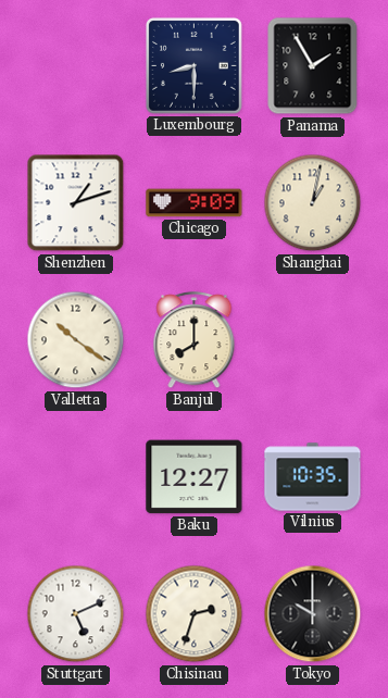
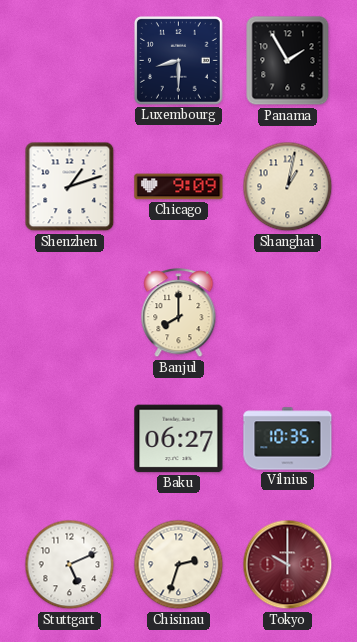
Valletta: 10:21 -> none (76, 340)
Baku: 12:27 -> 06:27 (179, 439)
Tokyo dial: black -> burgundy (288, 565)
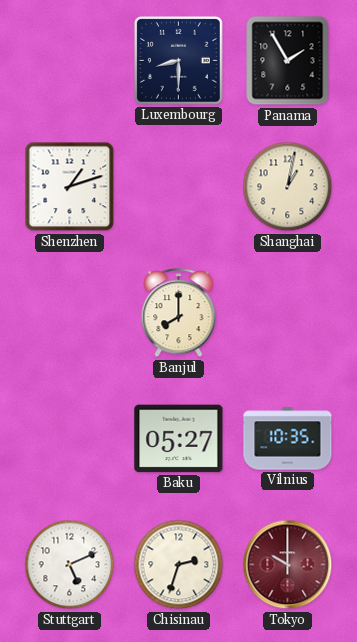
Chicago: 9:09 -> none (179, 187)
Baku: 06:27 -> 05:27 (179, 439)
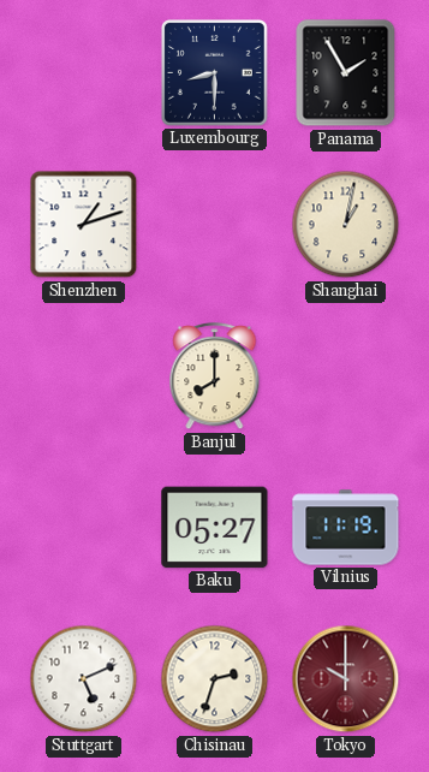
Vilnius: 10:35 -> 11:19 (346, 528)
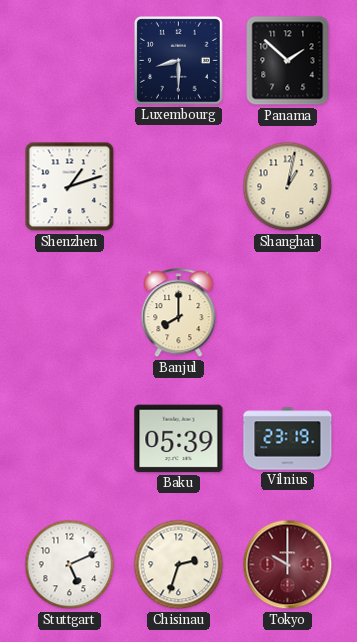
Panama: 1:55 -> 1:52 (288, 61)
Baku: 05:27 -> 05:39 (179, 439)
Vilnius: 11:19 -> 23:19 (288, 439)
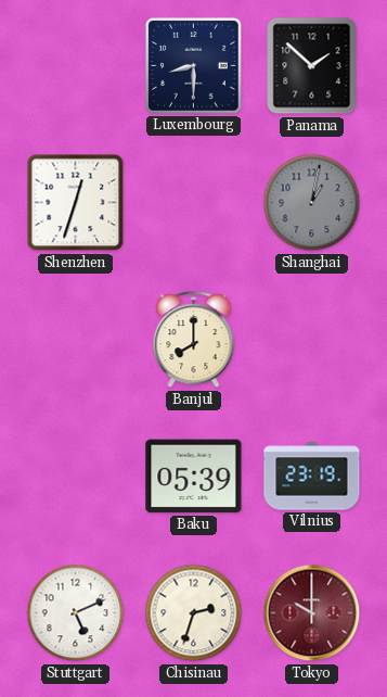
Shenzhen: 1:12 -> 12:33 (76, 203)
Shanghai dial: cream -> grey (312, 203)
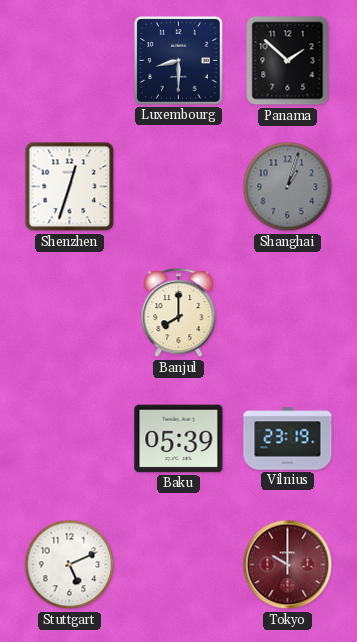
Shanghai: 1:02 -> 1:03 (288, 187)
Chisinau: 2:33 -> none (194, 613)
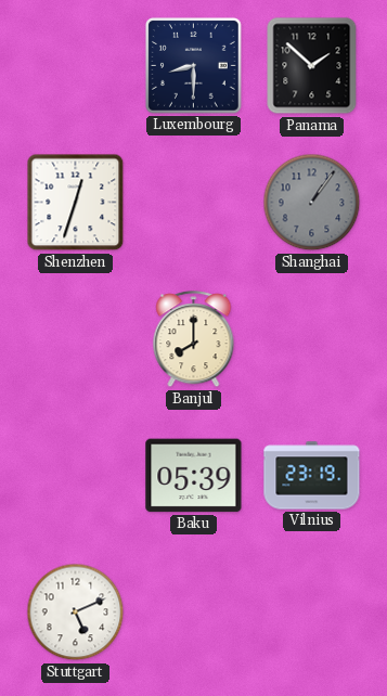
Shanghai: 1:03 -> 1:06 (312, 203)
Tokyo: 10:00 -> none (288, 565)
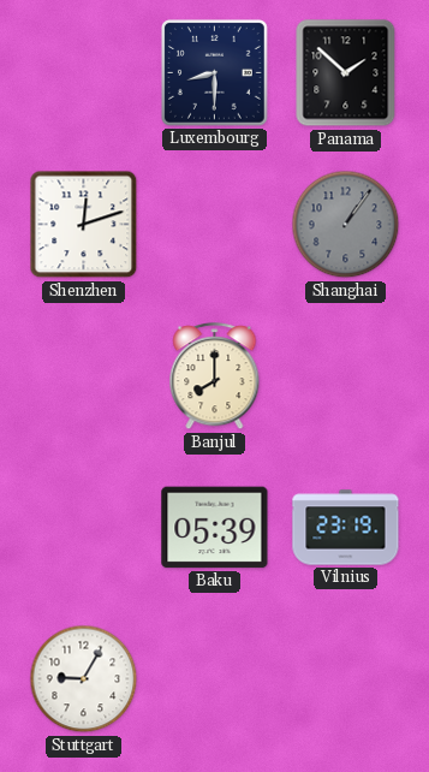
Shenzhen: 12:33 -> 12:12 (84, 225)
Stuttgart: 5:11 -> 9:05 (84, 679)
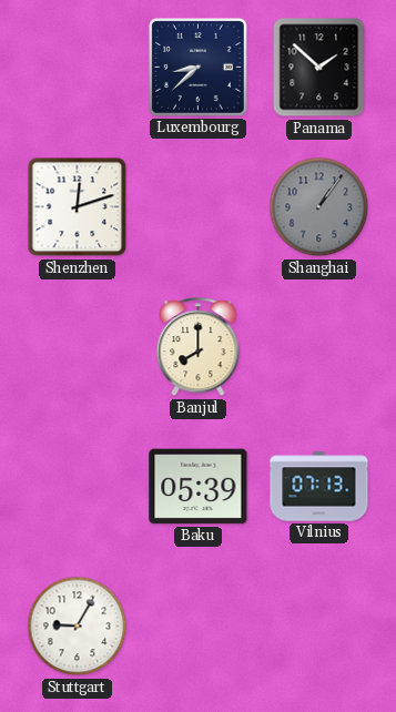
Luxembourg: 8:30 -> 8:38 (199, 68)
Vilnius: 23:19 -> 07:13 (319, 487)
